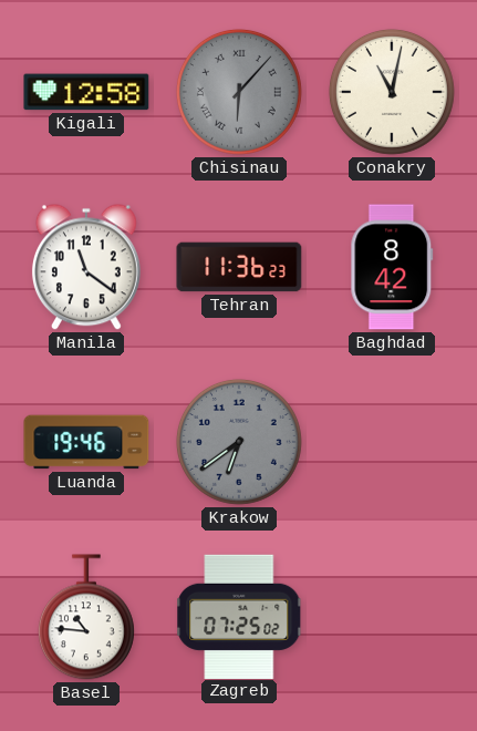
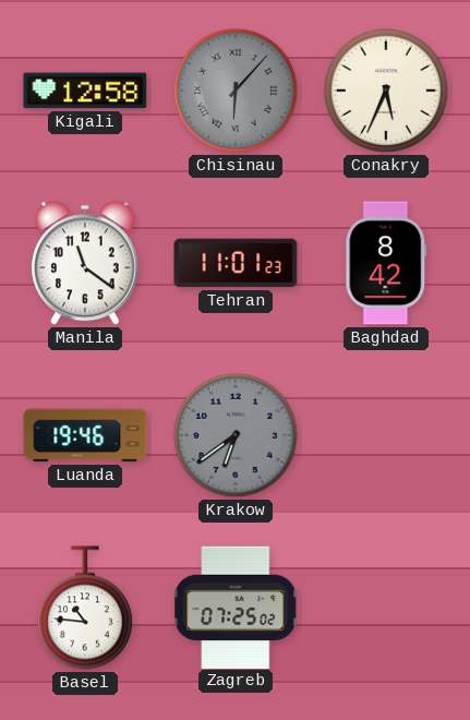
Conakry: 11:02 -> 5:34 (386, 91)
Tehran: 11:36 -> 11:01 (236, 263)
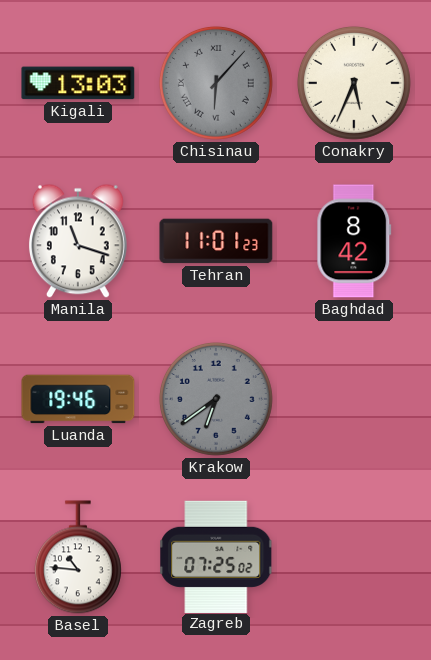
Kigali: 12:58 -> 13:03 (78, 83)
Manila: 11:21 -> 11:18 (78, 241)
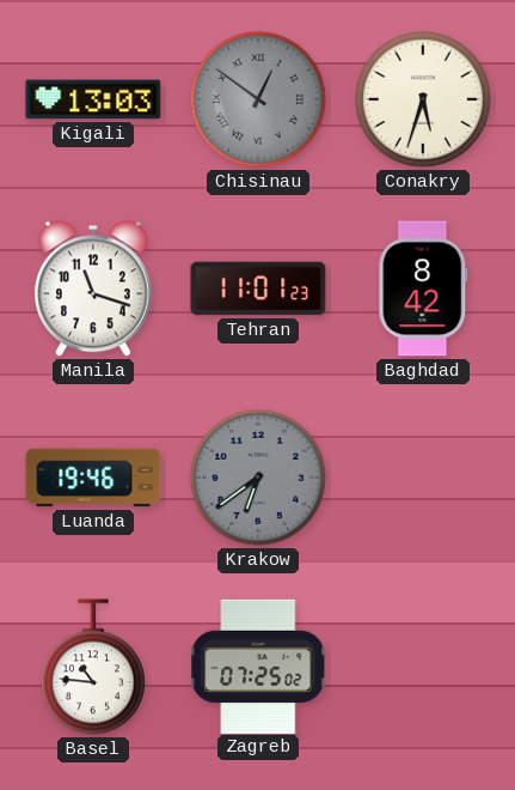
Chisinau: 6:07 -> 12:51 (258, 99)
Conakry: 5:34 -> 5:33 (423, 99)
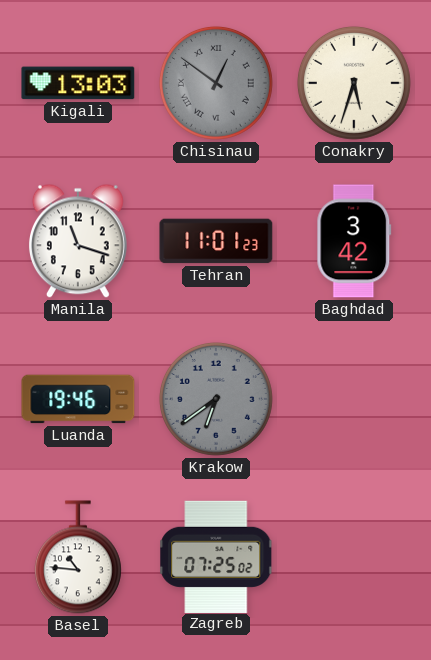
Baghdad: 8:42 -> 3:42 (354, 241)
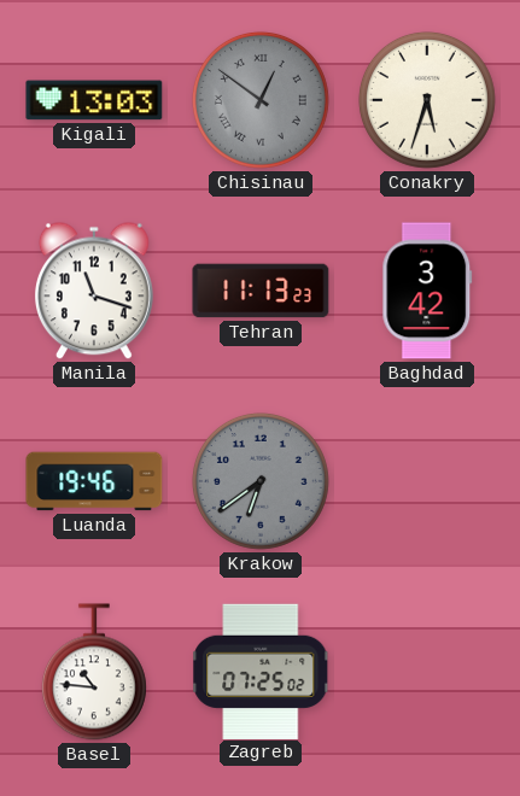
Tehran: 11:01 -> 11:13 (261, 291)
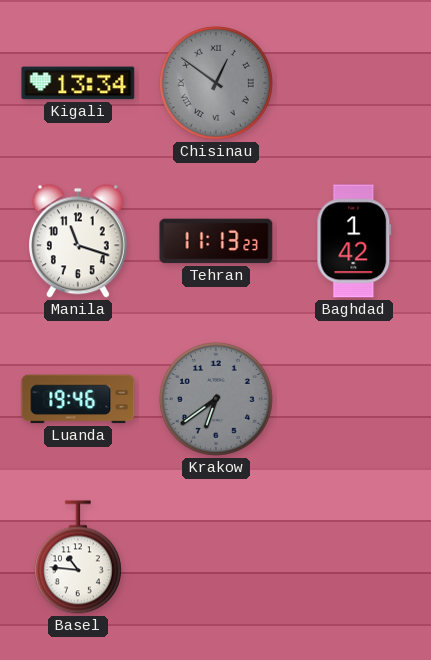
Kigali: 13:03 -> 13:34 (78, 83)
Conakry: 5:33 -> none (427, 100)
Baghdad: 3:42 -> 1:42 (354, 241)
Zagreb: 07:25 -> none (261, 671)
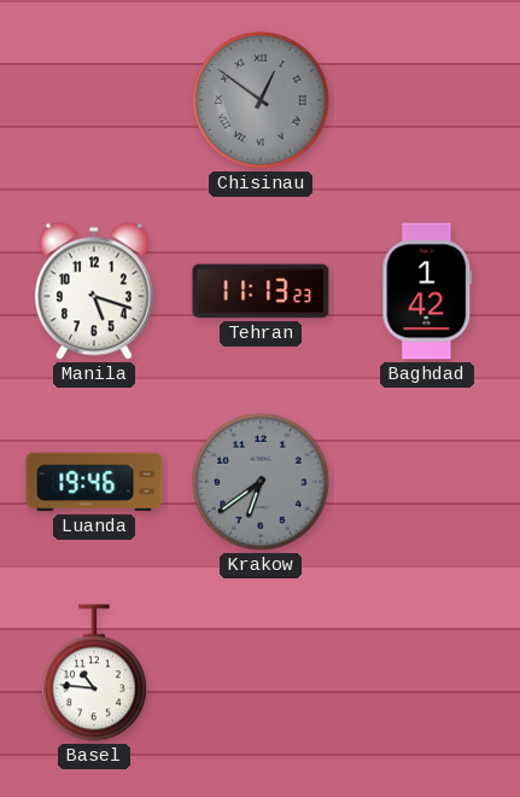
Kigali: 13:34 -> none (78, 83)
Manila: 11:18 -> 5:18 (94, 291)
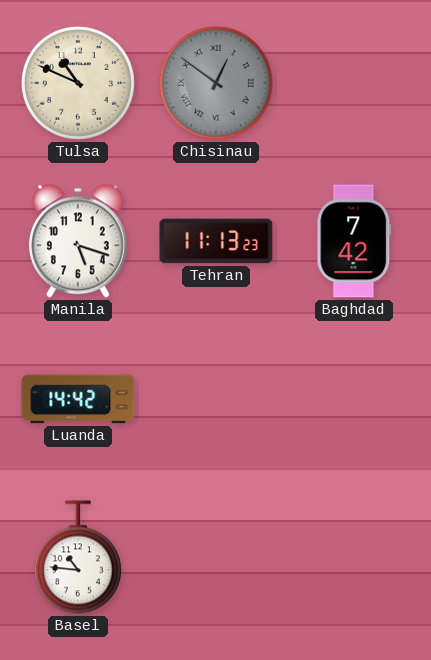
Tulsa: none -> 10:49 (78, 83)
Baghdad: 1:42 -> 7:42 (354, 241)
Luanda: 19:46 -> 14:42 (78, 399)
Krakow: 6:39 -> none (261, 482)
